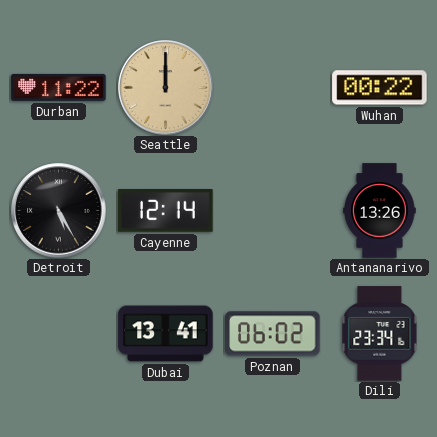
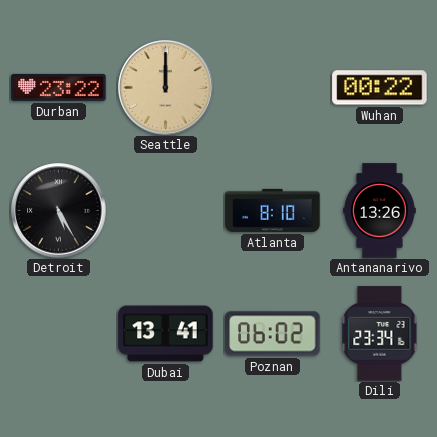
Durban: 11:22 -> 23:22 (59, 87)
Cayenne: 12:14 -> none (166, 211)
Atlanta: none -> 8:10 (273, 210)
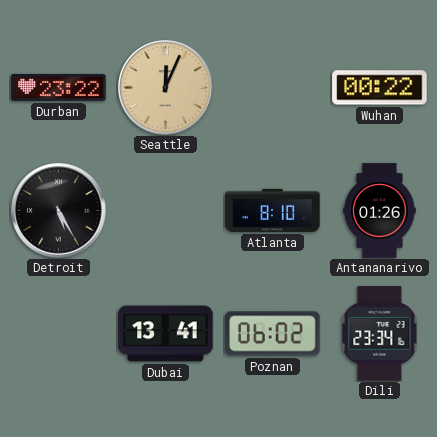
Seattle: 12:00 -> 12:04 (166, 88)
Antananarivo: 13:26 -> 01:26 (380, 211)
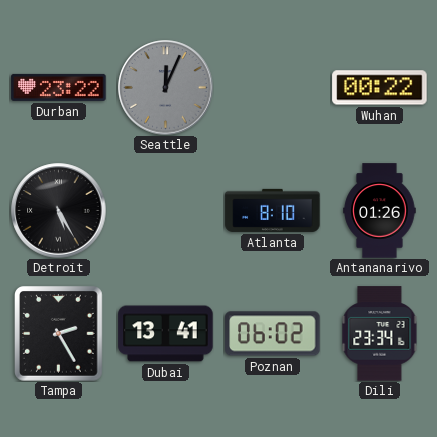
Seattle dial: champagne -> grey (166, 88)
Tampa: none -> 2:25 (59, 334)
